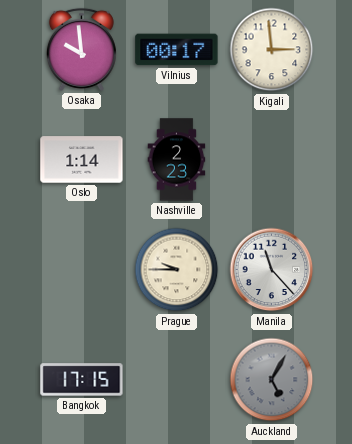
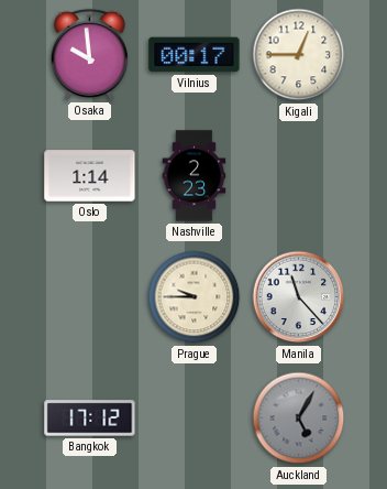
Kigali: 2:59 -> 12:45 (299, 55)
Bangkok: 17:15 -> 17:12 (90, 419)
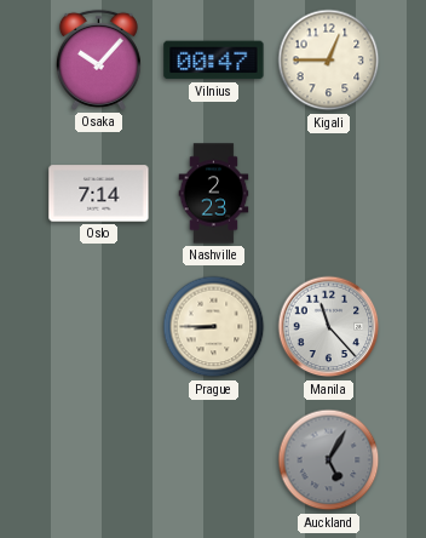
Osaka: 9:59 -> 10:07 (98, 59)
Vilnius: 00:17 -> 00:47 (214, 61)
Oslo: 1:14 -> 7:14 (99, 194)
Prague: 9:45 -> 8:45 (214, 327)
Bangkok: 17:12 -> none (90, 419)
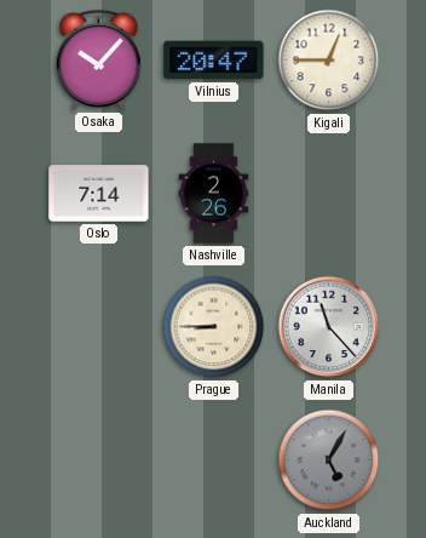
Vilnius: 00:47 -> 20:47 (214, 61)
Nashville: 2:23 -> 2:26 (214, 194)
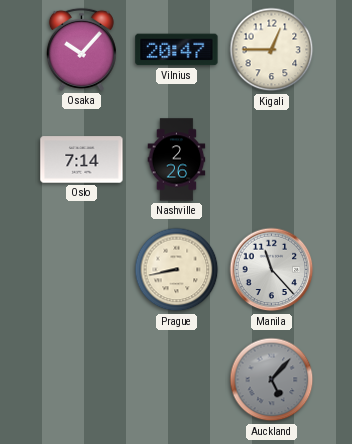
Prague: 8:45 -> 8:43 (177, 270)
Auckland: 5:05 -> 5:07 (272, 380)
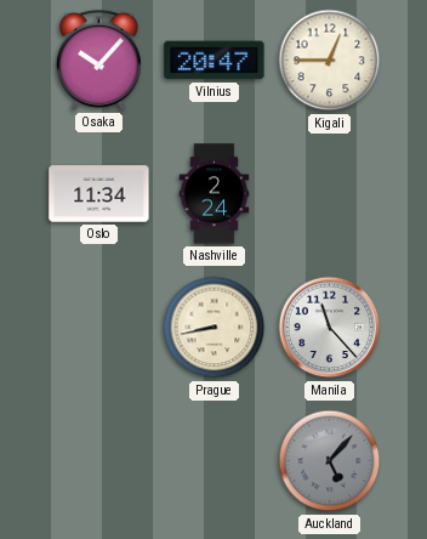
Oslo: 7:14 -> 11:34 (99, 194)
Nashville: 2:26 -> 2:24 (215, 194)
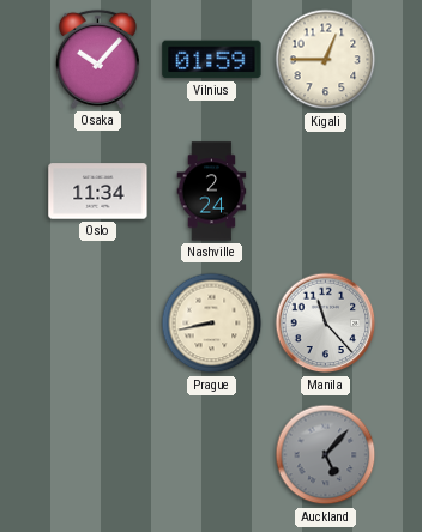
Vilnius: 20:47 -> 01:59 (212, 60)
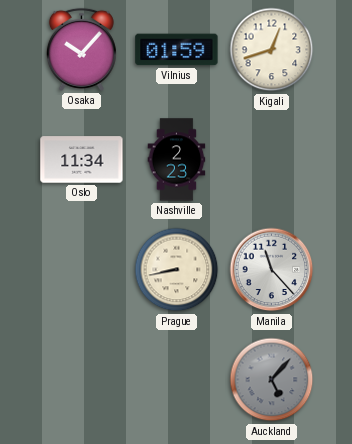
Kigali: 12:45 -> 12:42 (272, 50)
Nashville: 2:24 -> 2:23 (177, 160)
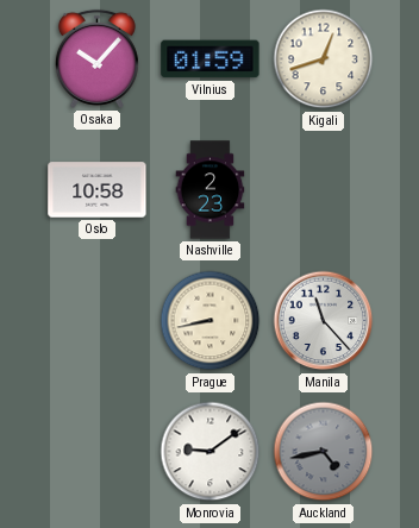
Oslo: 11:34 -> 10:58 (98, 190)
Monrovia: none -> 9:09 (211, 452)
Auckland: 5:07 -> 4:43 (324, 452)
